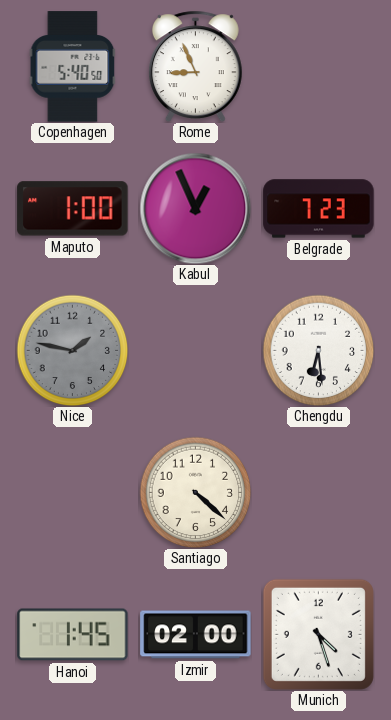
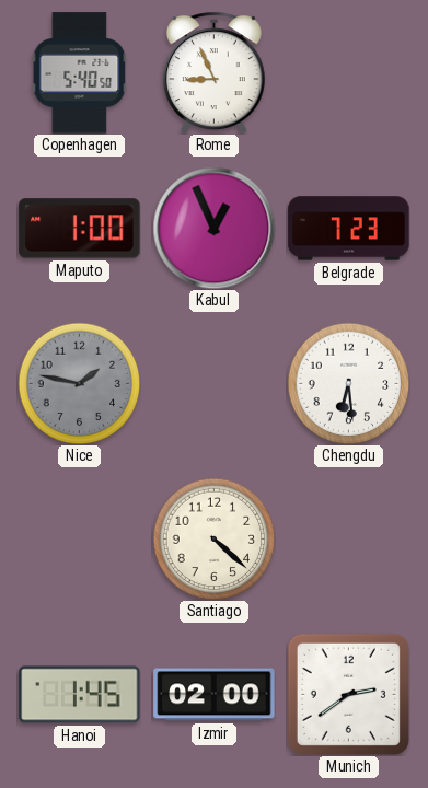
Munich: 4:27 -> 2:39 (348, 694)
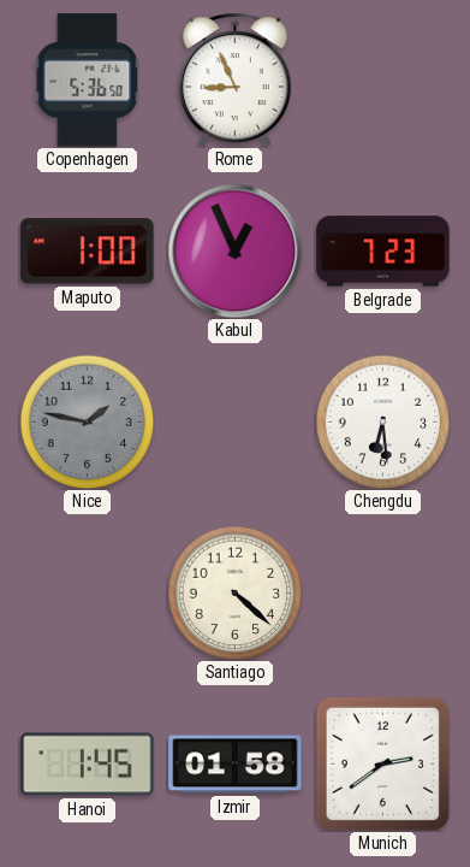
Copenhagen: 5:40 -> 5:36 (88, 81)
Izmir: 02:00 -> 01:58 (236, 765)
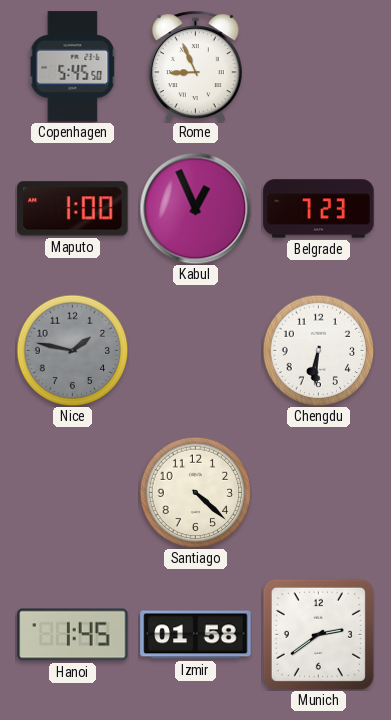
Copenhagen: 5:36 -> 5:45 (73, 67)
Chengdu: 6:29 -> 6:31 (318, 350)
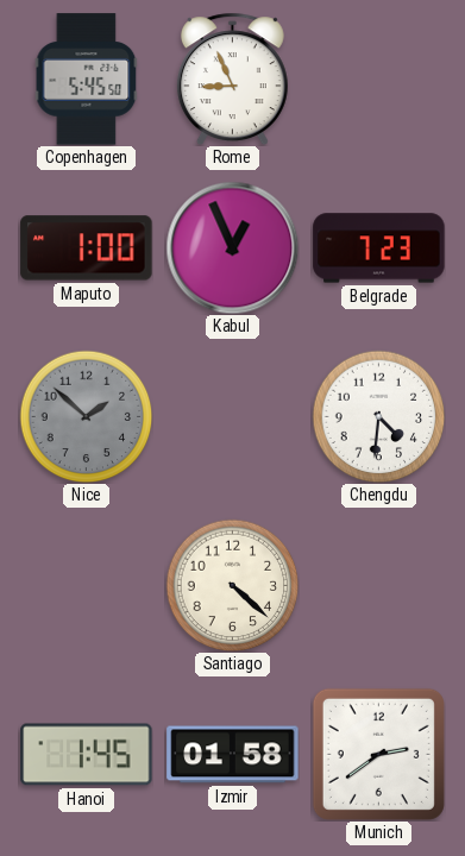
Nice: 1:47 -> 1:52 (86, 416)
Chengdu: 6:31 -> 4:31 (378, 416)
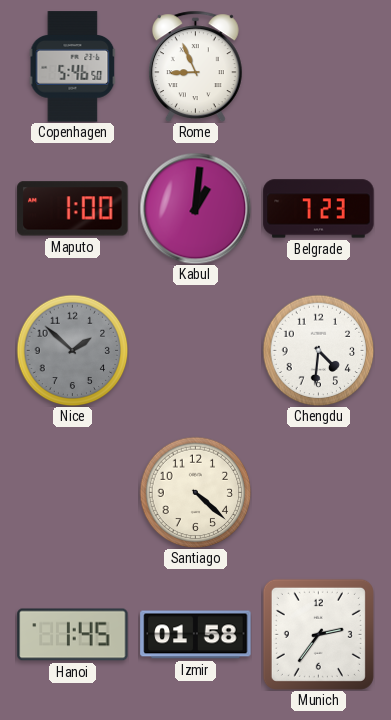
Copenhagen: 5:45 -> 5:46 (73, 67)
Kabul: 12:56 -> 1:01 (195, 208)
Munich: 2:39 -> 2:36 (318, 634)
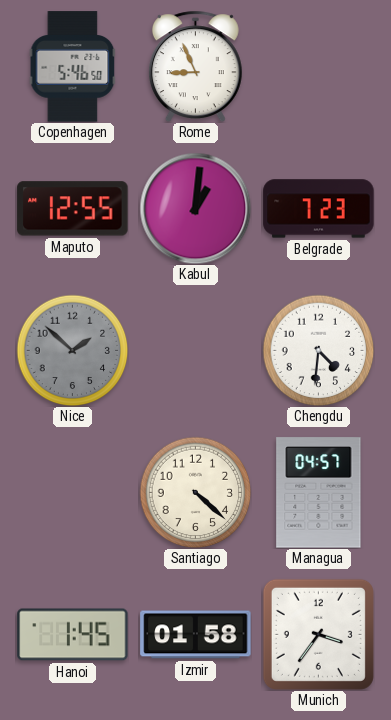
Maputo: 1:00 -> 12:55 (73, 209)
Managua: none -> 04:57 (319, 493)
Munich: 2:36 -> 3:36 (318, 634)
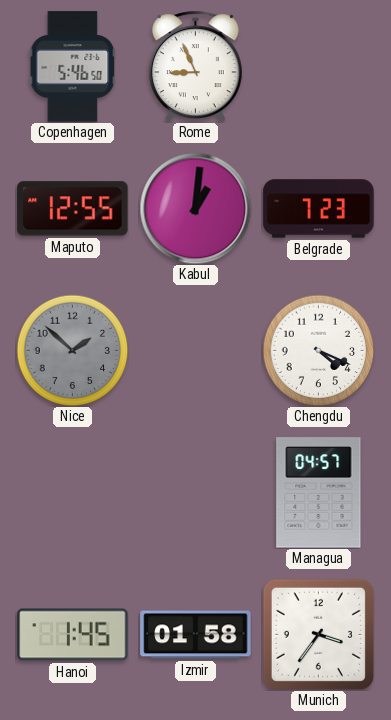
Chengdu: 4:31 -> 4:19 (318, 350)
Santiago: 4:22 -> none (195, 492)
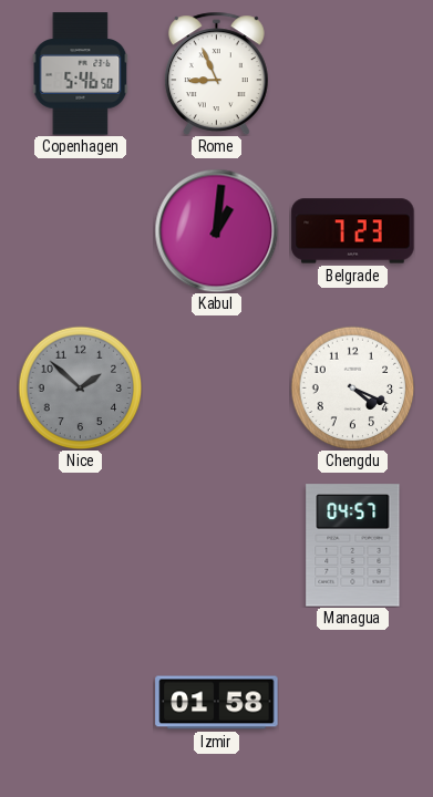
Maputo: 12:55 -> none (73, 209)
Hanoi: 1:45 -> none (73, 635)
Munich: 3:36 -> none (318, 634)
